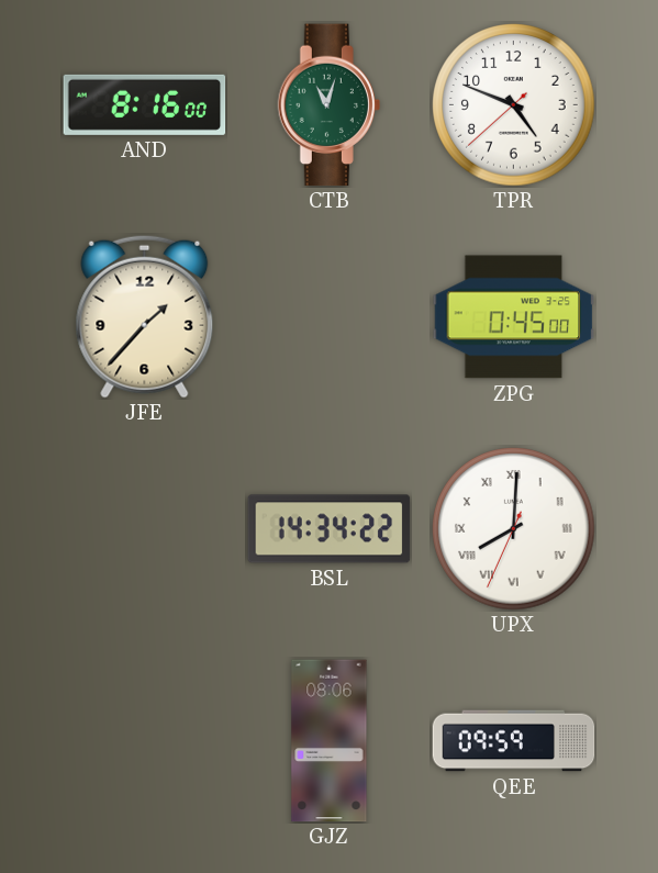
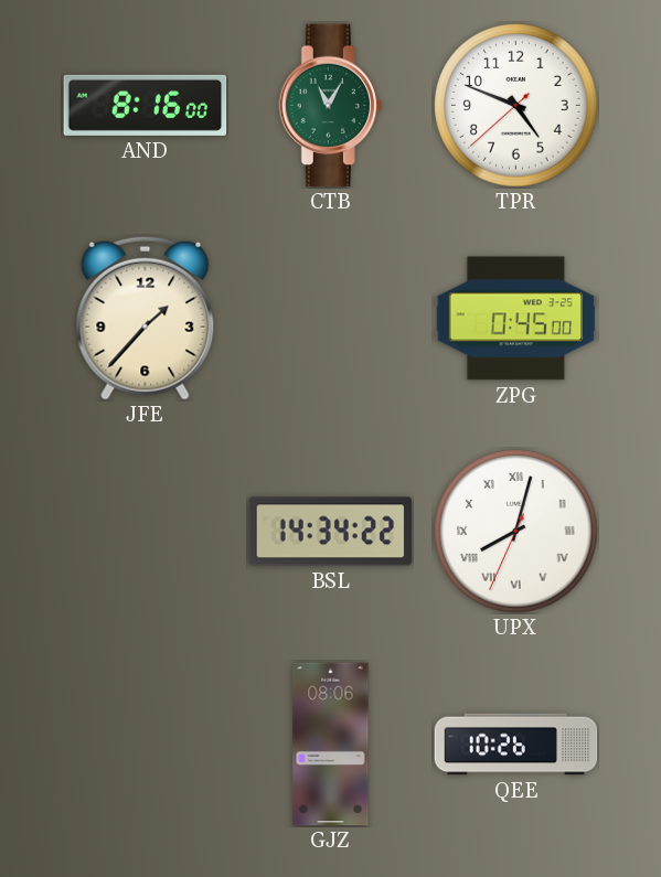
CTB: 11:03 -> 11:05 (330, 106)
UPX: 8:00 -> 8:02 (516, 532)
QEE: 09:59 -> 10:26 (516, 745)
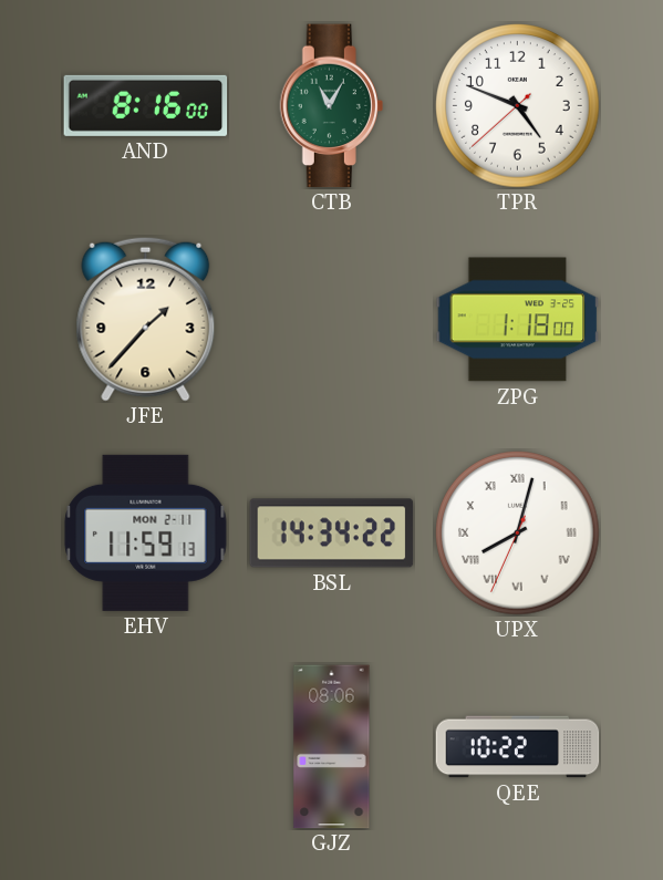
ZPG: 0:45 -> 1:18 (518, 320)
EHV: none -> 11:59 (146, 532)
QEE: 10:26 -> 10:22 (518, 747)
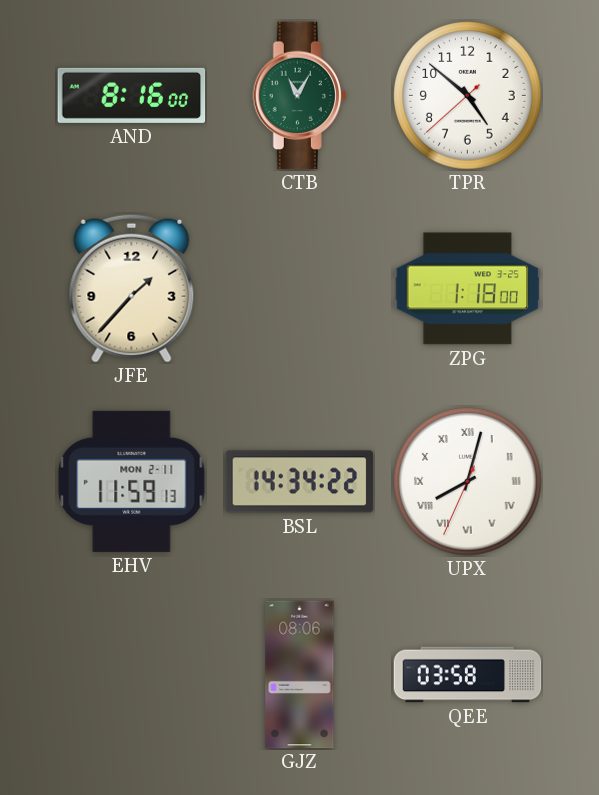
TPR: 4:48 -> 4:51 (468, 96)
QEE: 10:22 -> 03:58 (468, 675)
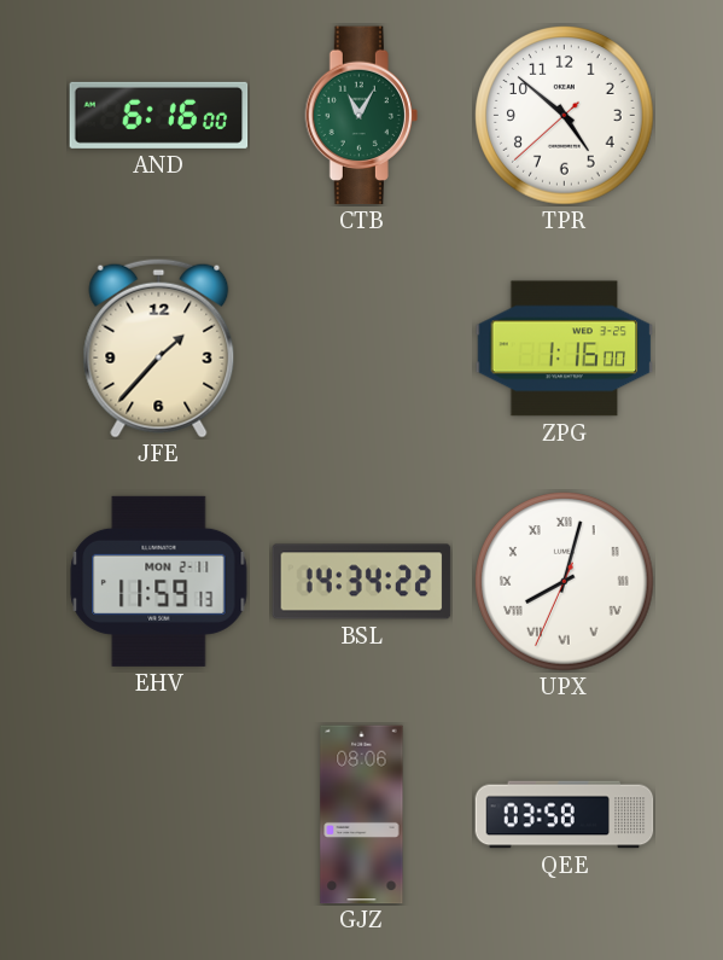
AND: 8:16 -> 6:16 (159, 115)
ZPG: 1:18 -> 1:16 (565, 349)
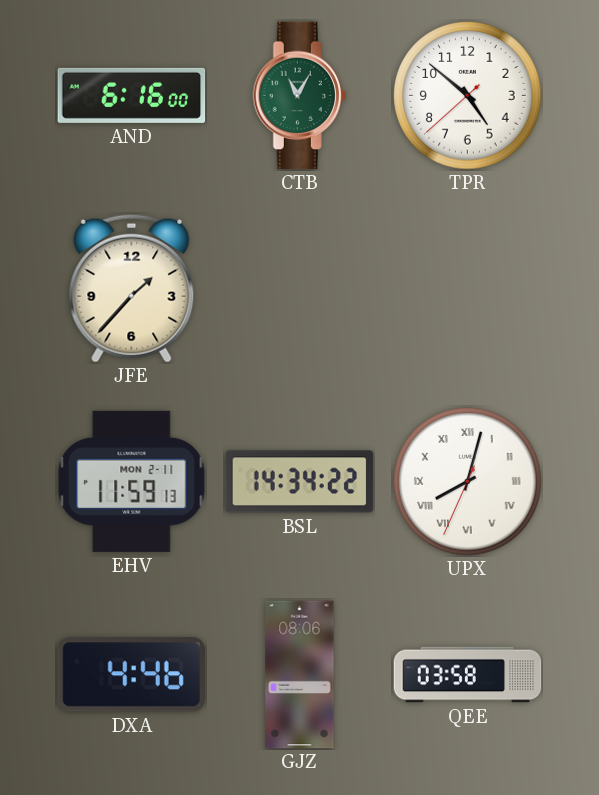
ZPG: 1:16 -> none (565, 349)
DXA: none -> 4:46 (131, 675)
